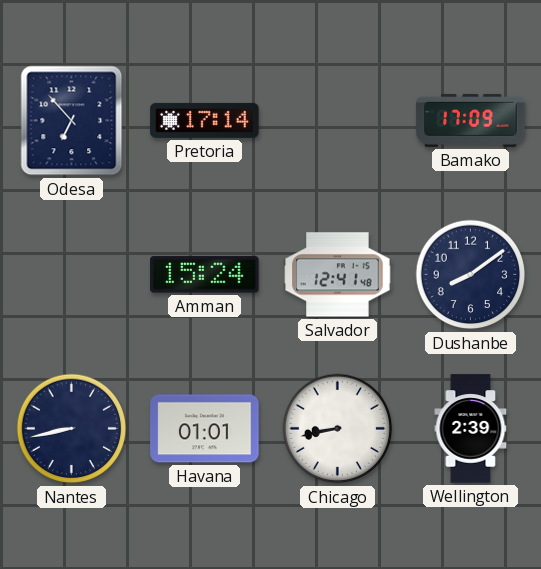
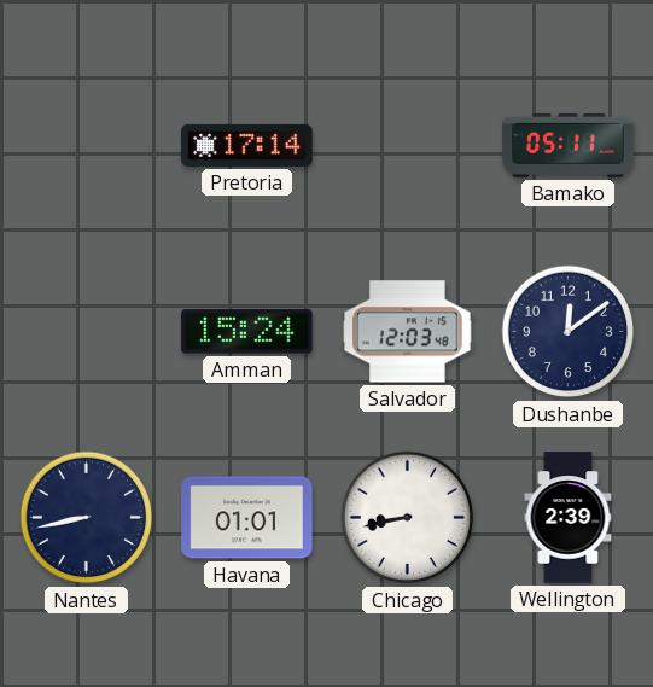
Odesa: 6:53 -> none (72, 121)
Bamako: 17:09 -> 05:11 (569, 145)
Salvador: 12:41 -> 12:03 (408, 332)
Dushanbe: 8:09 -> 12:09 (569, 332)
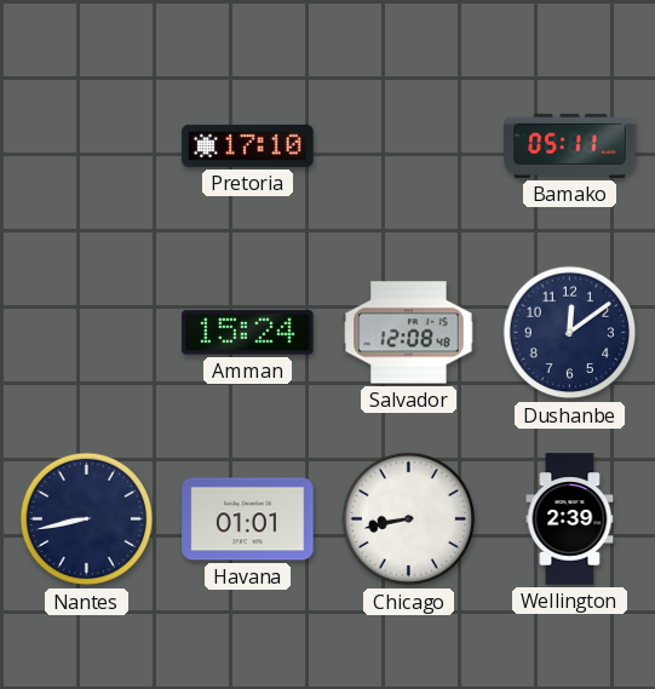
Pretoria: 17:14 -> 17:10 (248, 145)
Salvador: 12:03 -> 12:08 (409, 333)
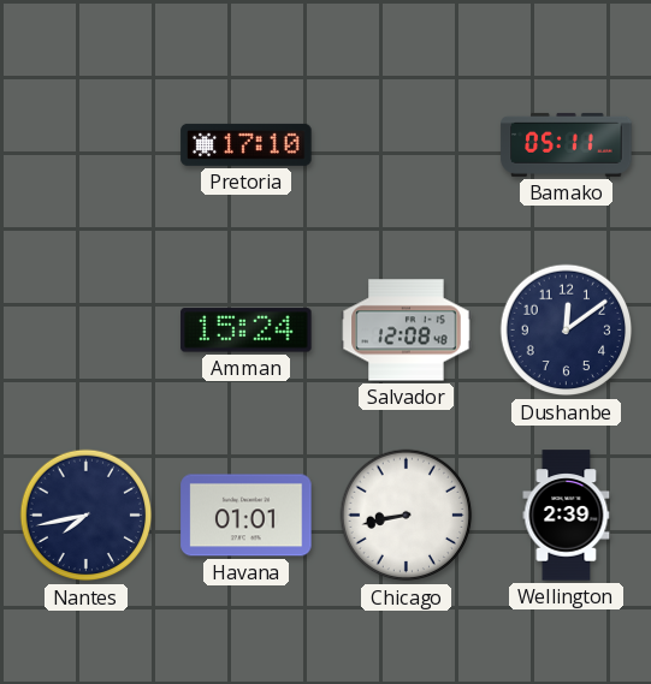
Nantes: 8:43 -> 7:43 (87, 516)
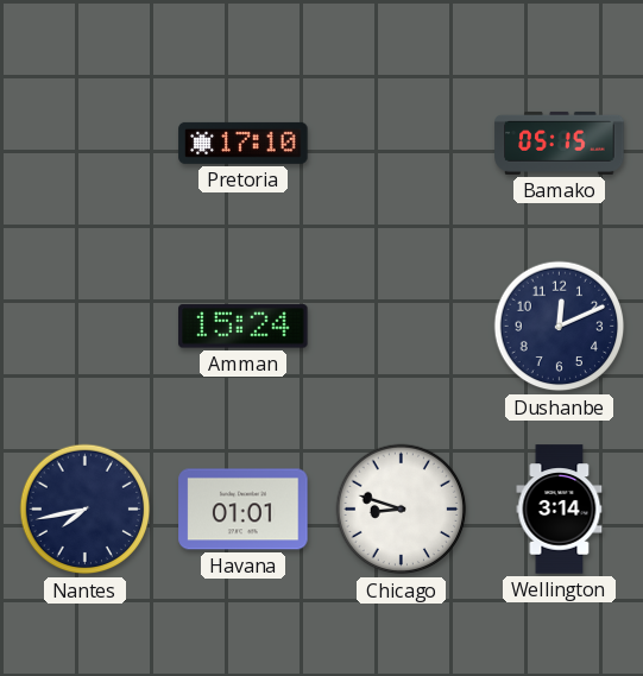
Bamako: 05:11 -> 05:15 (560, 143)
Salvador: 12:08 -> none (407, 331)
Dushanbe: 12:09 -> 12:11 (560, 327)
Chicago: 8:43 -> 8:48 (402, 510)
Wellington: 2:39 -> 3:14 (560, 510)
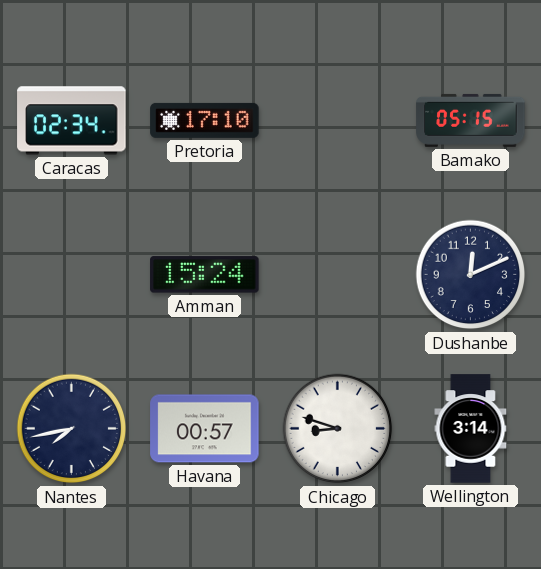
Caracas: none -> 02:34 (72, 121)
Havana: 01:01 -> 00:57 (205, 429)
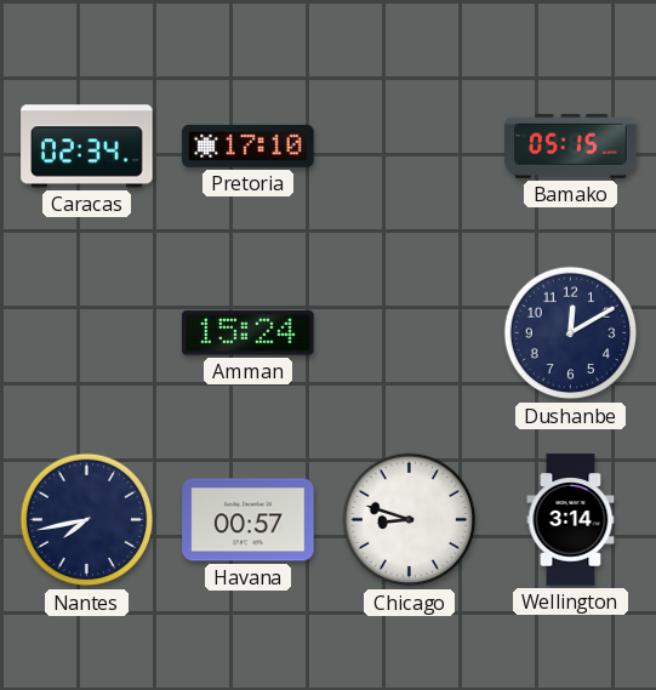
Dushanbe: 12:11 -> 12:10 (571, 333)
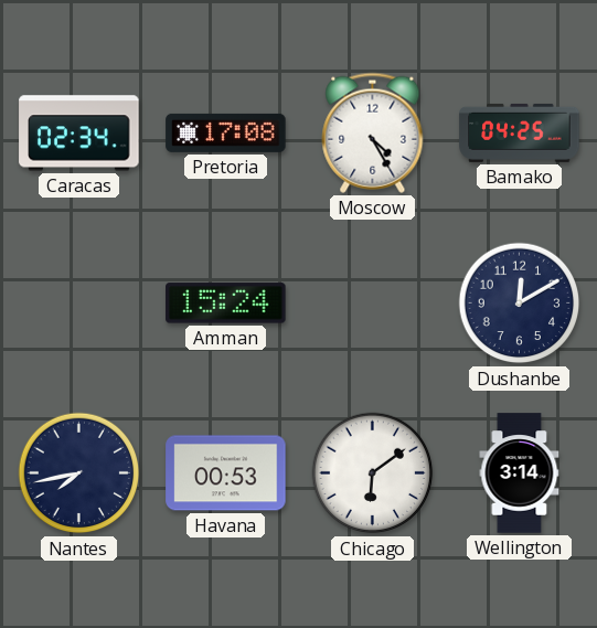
Pretoria: 17:10 -> 17:08 (226, 132)
Moscow: none -> 4:25 (373, 132)
Bamako: 05:15 -> 04:25 (520, 132)
Havana: 00:57 -> 00:53 (226, 473)
Chicago: 8:48 -> 6:09 (373, 473)
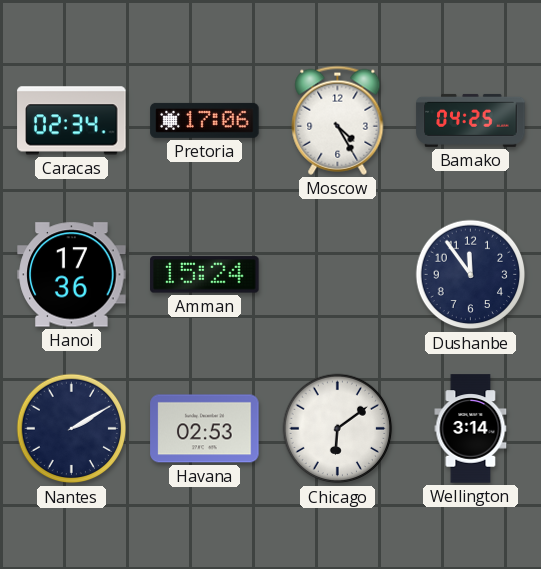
Pretoria: 17:08 -> 17:06 (205, 120)
Hanoi: none -> 17:36 (72, 275)
Dushanbe: 12:10 -> 11:54 (471, 275)
Nantes: 7:43 -> 2:10 (72, 429)
Havana: 00:53 -> 02:53 (205, 429)
